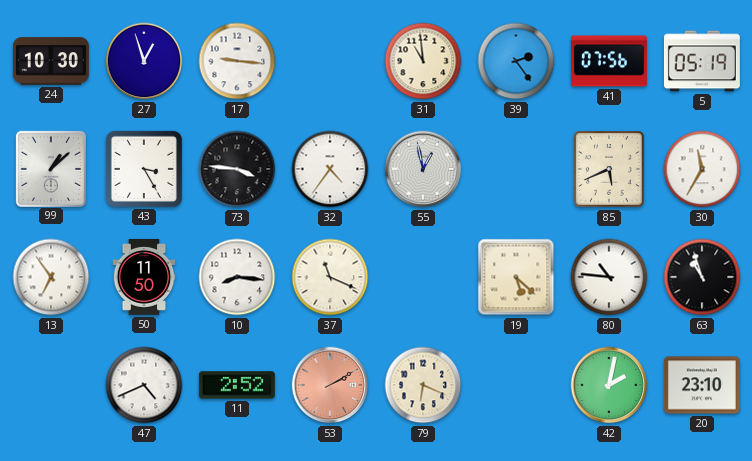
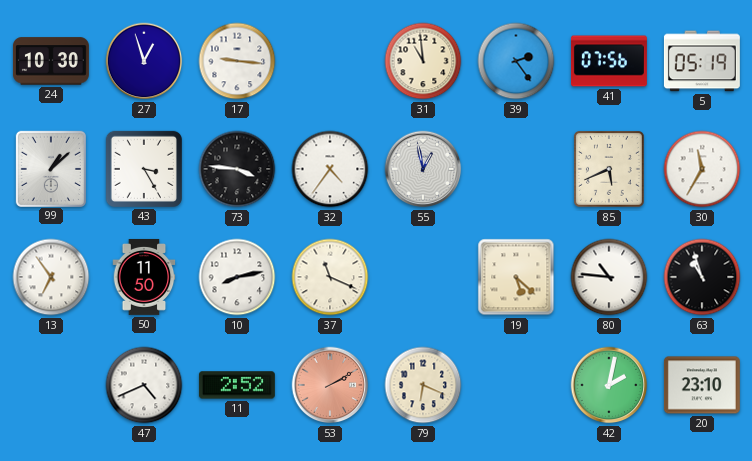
10: 8:16 -> 8:13 (237, 277)
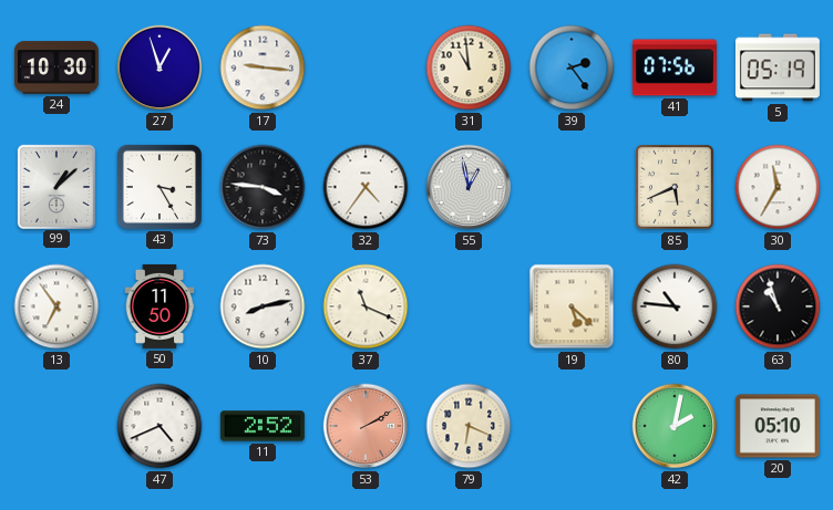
20: 23:10 -> 05:10 (778, 426)
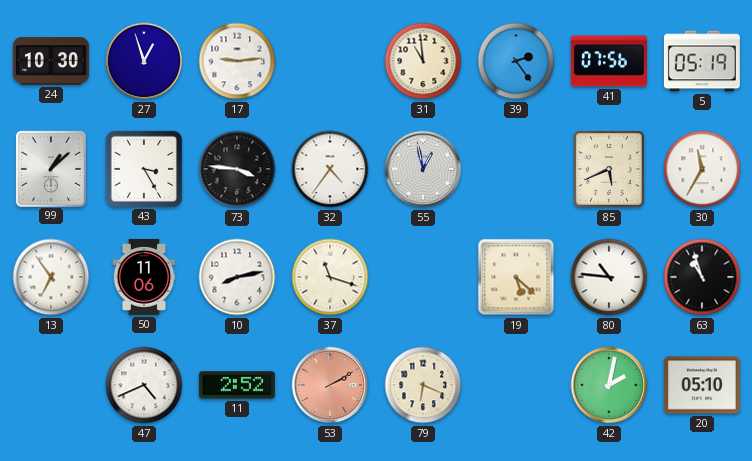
17: 9:16 -> 9:14 (237, 61)
50: 11:50 -> 11:06 (144, 277)
37: 11:19 -> 11:18 (330, 277)
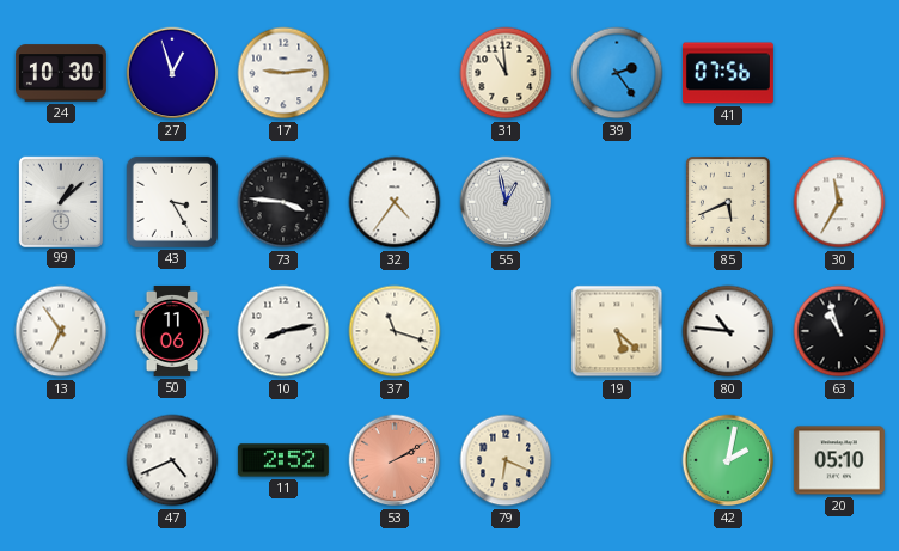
5: 05:19 -> none (702, 61)
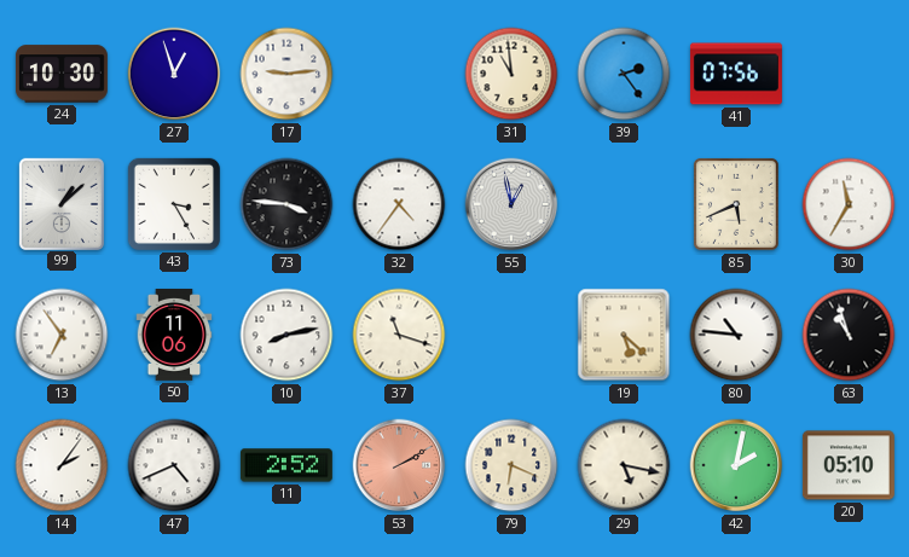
14: none -> 2:06 (62, 465)
29: none -> 5:17 (624, 465)
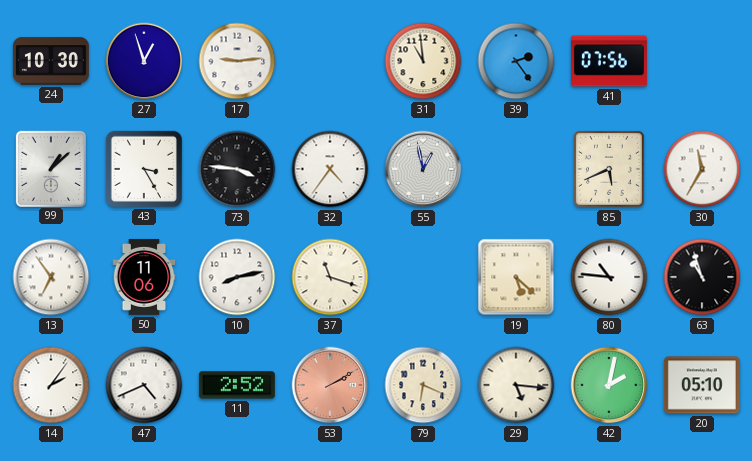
29: 5:17 -> 5:16 (516, 385)
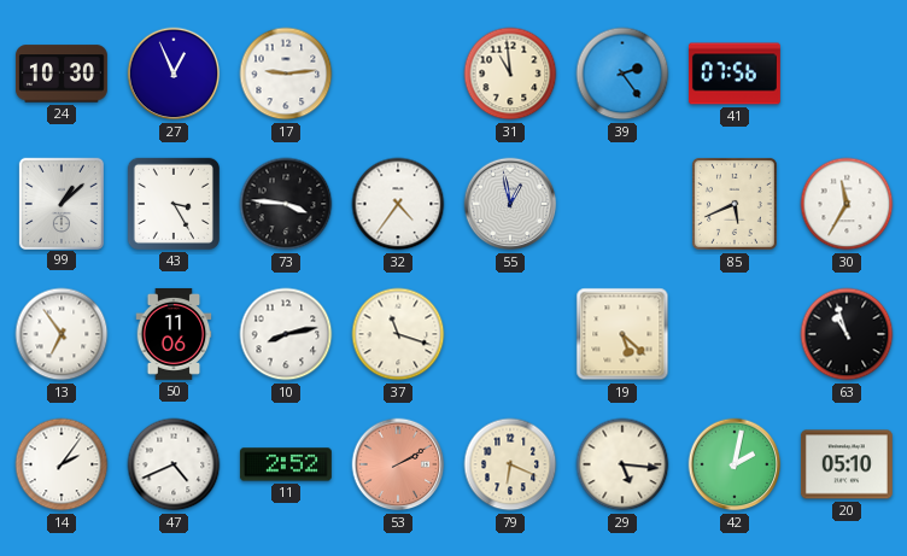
27: 12:57 -> 12:56 (174, 74)
80: 10:46 -> none (609, 277)
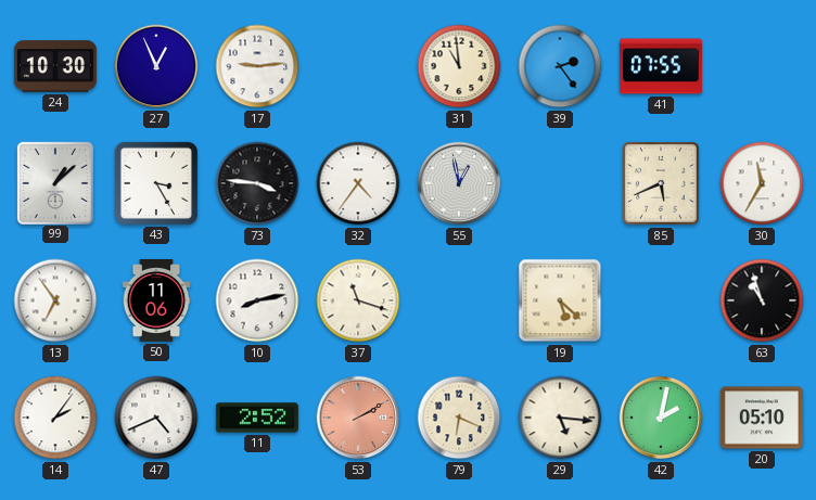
41: 07:56 -> 07:55 (661, 66)
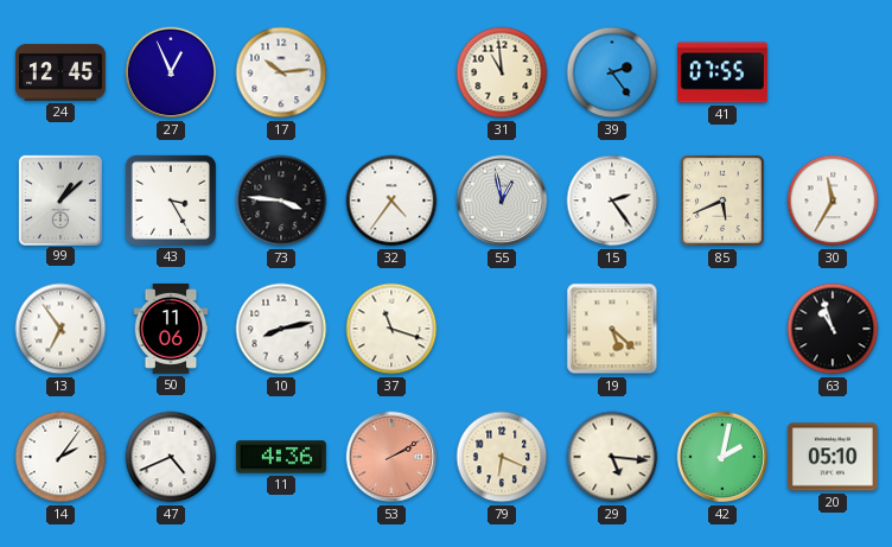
24: 10:30 -> 12:45 (60, 72)
17: 9:14 -> 10:14 (281, 72)
15: none -> 2:24 (612, 201)
11: 2:52 -> 4:36 (281, 457)
